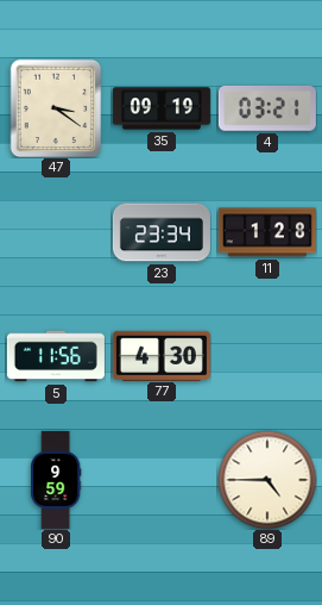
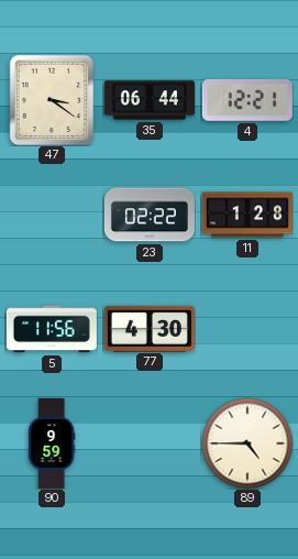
35: 09:19 -> 06:44 (150, 100)
4: 03:21 -> 12:21 (247, 100)
23: 23:34 -> 02:22 (150, 215)
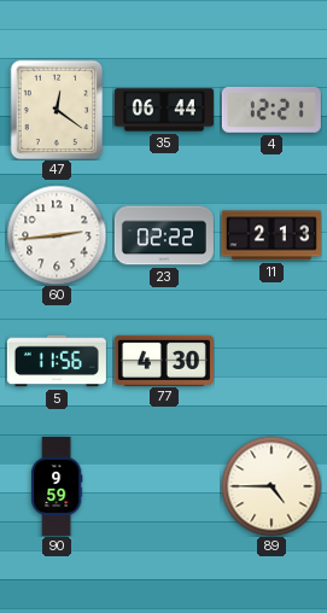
47: 3:21 -> 12:21 (57, 110)
60: none -> 2:44 (57, 235)
11: 1:28 -> 2:13 (271, 235)
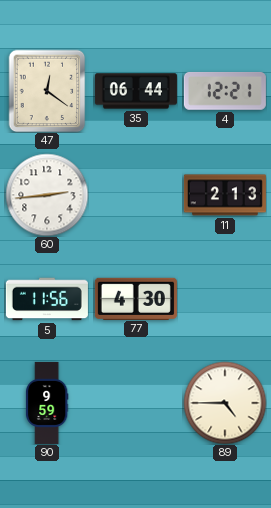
23: 02:22 -> none (164, 235)
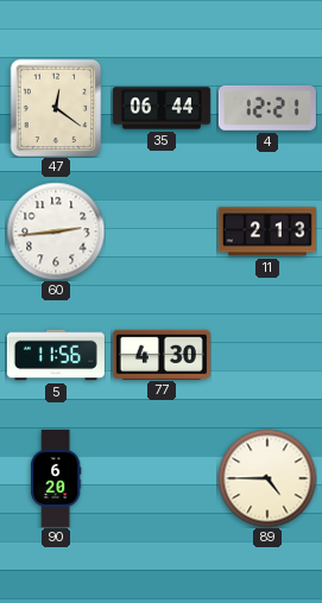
90: 9:59 -> 6:20 (56, 478)
